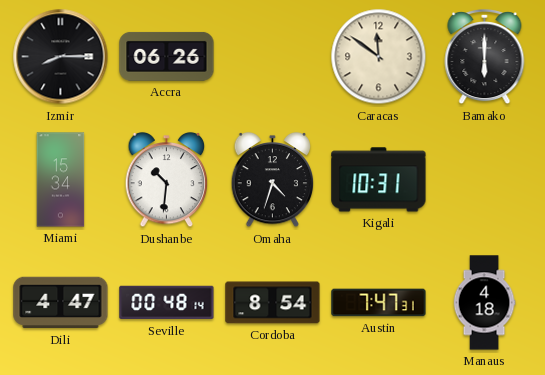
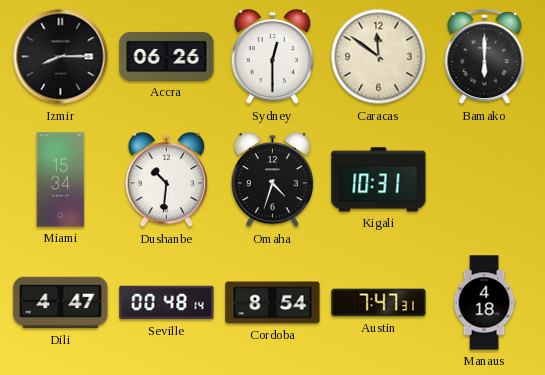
Sydney: none -> 12:30 (273, 57)
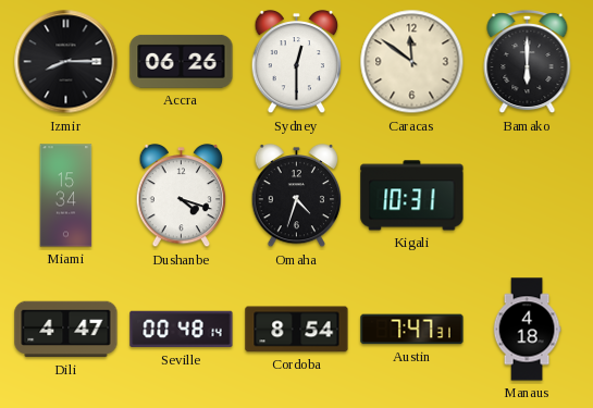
Dushanbe: 10:31 -> 4:18 (182, 196)
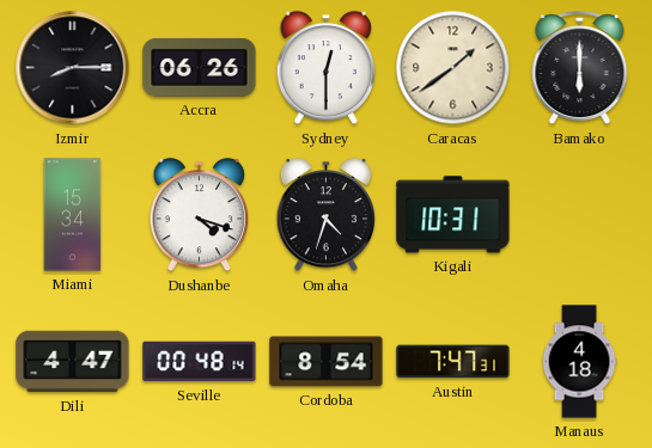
Caracas: 11:51 -> 1:39 (453, 68)
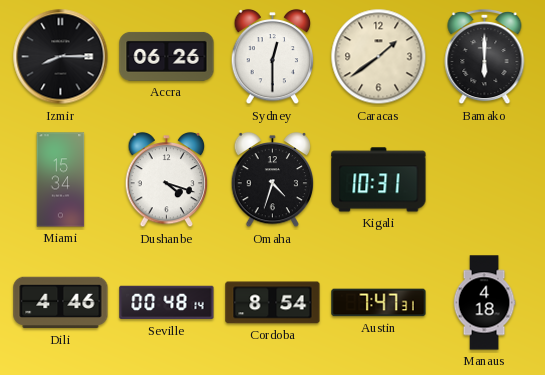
Dili: 4:47 -> 4:46 (61, 303)
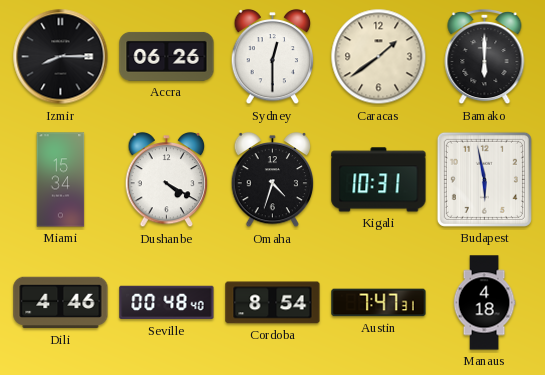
Dushanbe: 4:18 -> 4:20 (167, 180)
Budapest: none -> 5:58 (484, 179)
Seville: 00:48:14 -> 00:48:40 (167, 303)
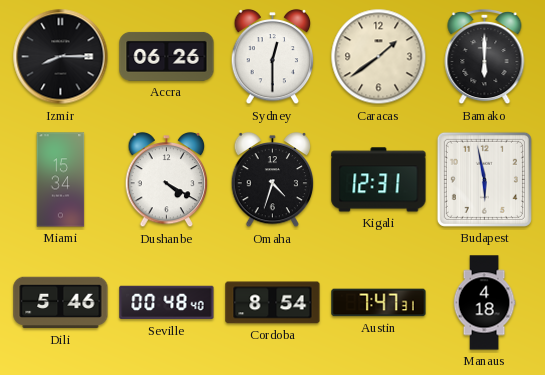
Kigali: 10:31 -> 12:31 (379, 180)
Dili: 4:46 -> 5:46 (61, 303)
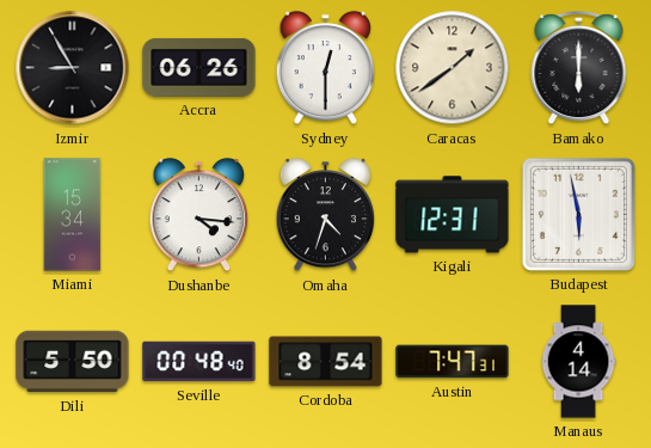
Izmir: 8:15 -> 8:55 (73, 68)
Dushanbe: 4:20 -> 4:16 (199, 215)
Dili: 5:46 -> 5:50 (73, 362)
Manaus: 4:18 -> 4:14 (578, 362)
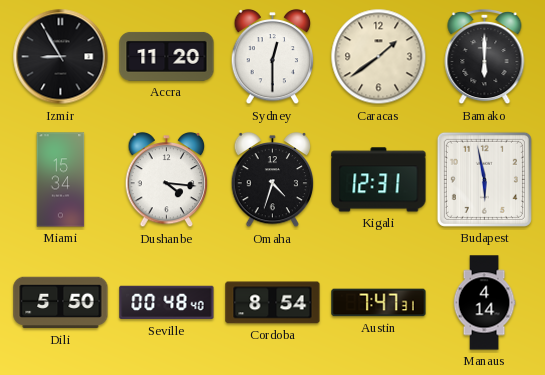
Accra: 06:26 -> 11:20 (167, 56)
